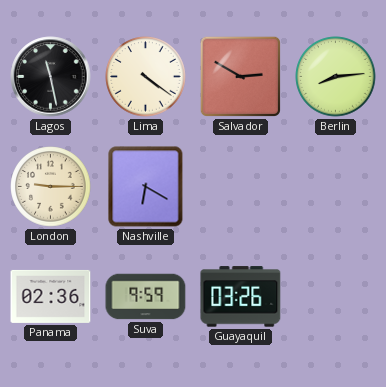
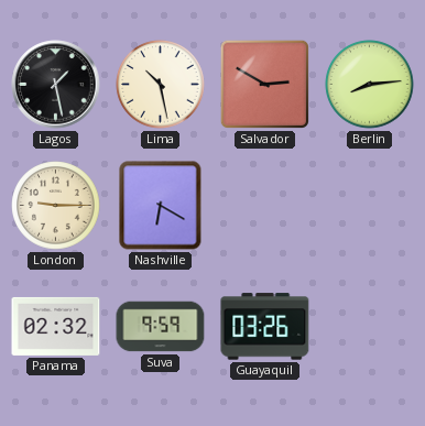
Lagos: 11:28 -> 1:28 (56, 85)
Lima: 4:21 -> 10:28 (161, 85)
Panama: 02:36 -> 02:32 (56, 326)
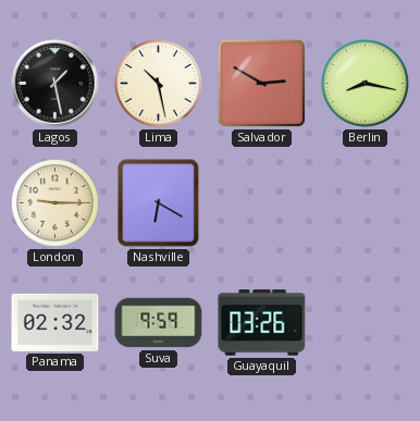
Berlin: 8:14 -> 8:17 (366, 84)
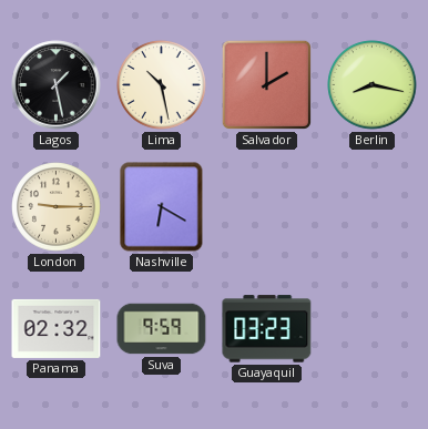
Salvador: 2:50 -> 2:00 (266, 84)
Guayaquil: 03:26 -> 03:23 (267, 329)
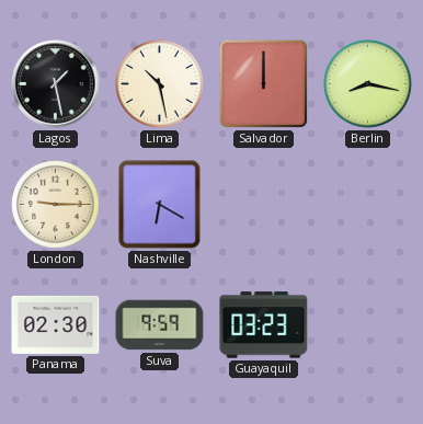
Salvador: 2:00 -> 12:00 (263, 83)
Panama: 02:32 -> 02:30 (56, 324)
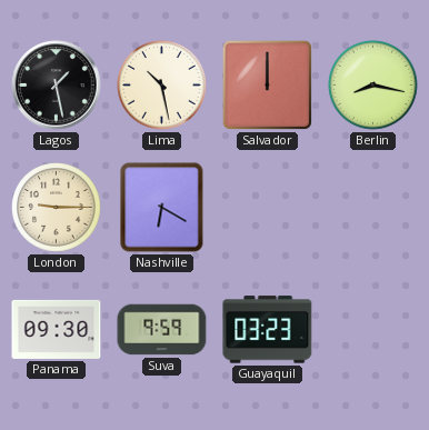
Panama: 02:30 -> 09:30 (57, 329)
